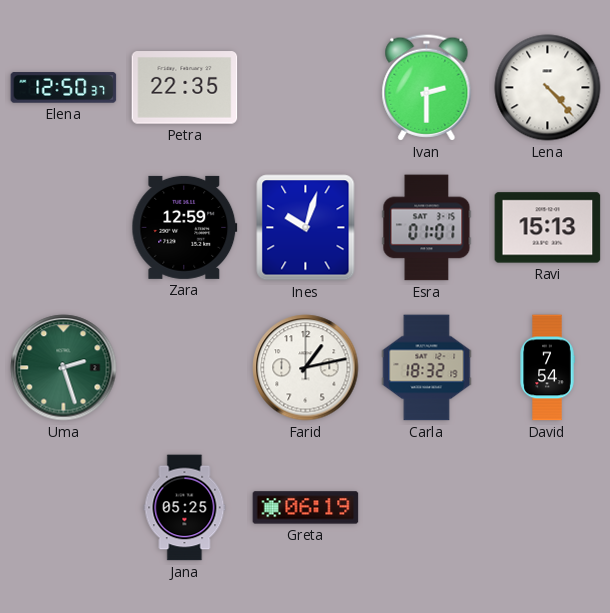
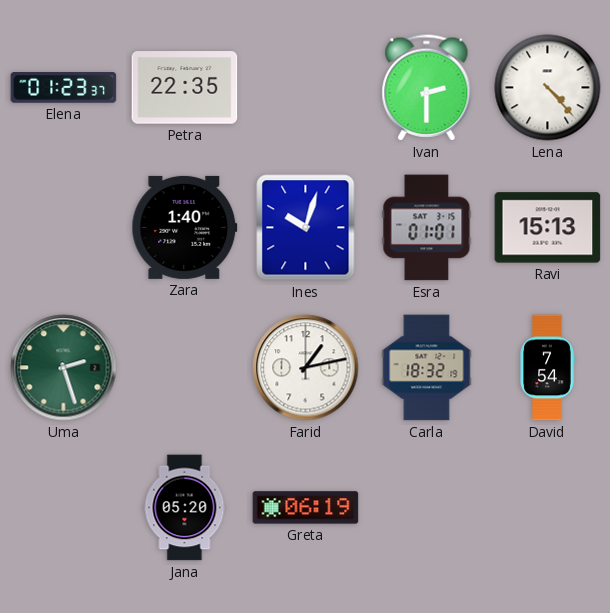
Elena: 12:50 -> 01:23 (64, 88)
Zara: 12:59 -> 1:40 (185, 227)
Jana: 05:25 -> 05:20 (185, 508)
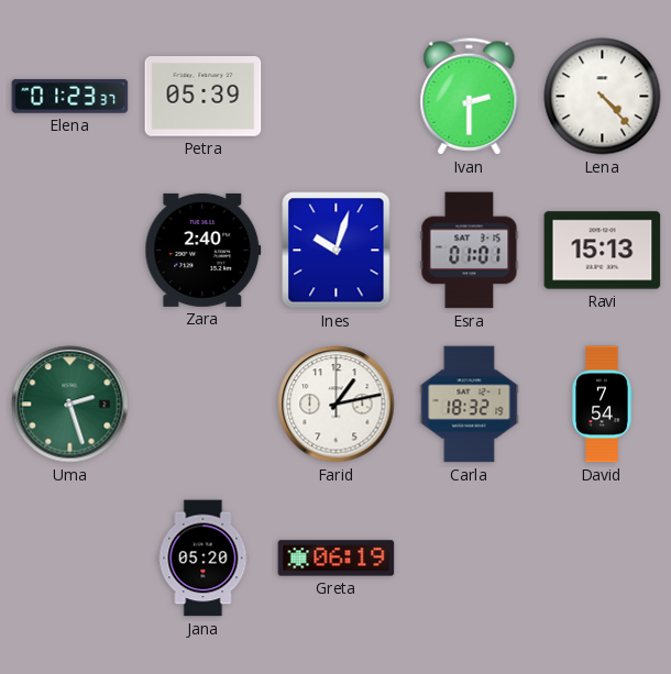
Petra: 22:35 -> 05:39 (204, 97)
Zara: 1:40 -> 2:40 (204, 250)
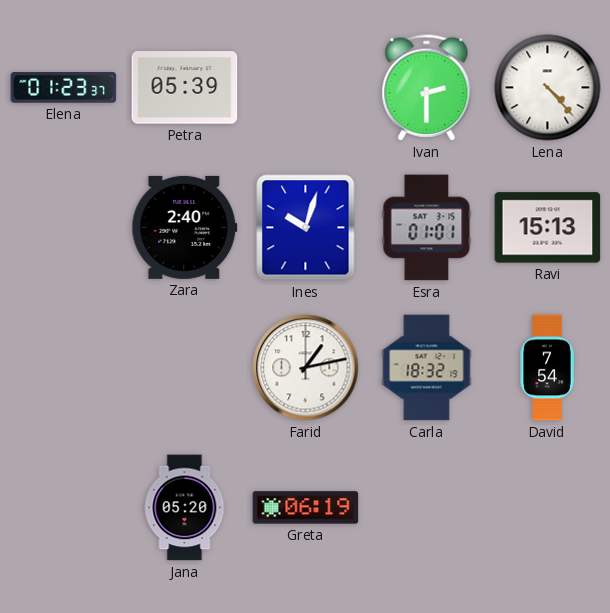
Uma: 2:27 -> none (70, 405)
